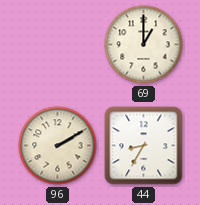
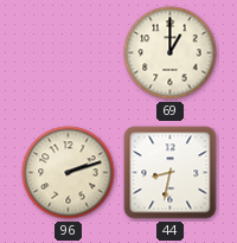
96: 2:10 -> 2:12 (69, 173)
44: 8:35 -> 8:32 (171, 173)
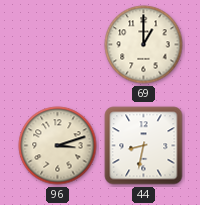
96: 2:12 -> 3:12 (58, 146)
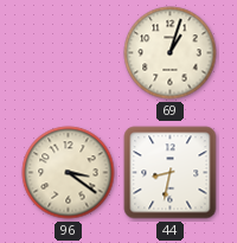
69: 1:00 -> 1:03 (171, 53)
96: 3:12 -> 3:21 (69, 173)
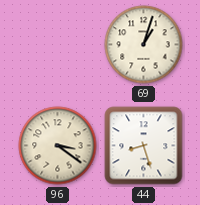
44: 8:32 -> 8:27 (144, 146)
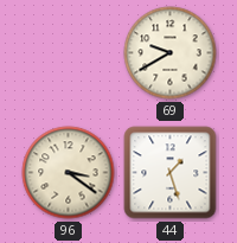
69: 1:03 -> 9:40 (171, 53)
44: 8:27 -> 1:27 (171, 173)
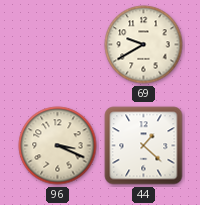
96: 3:21 -> 3:19 (58, 146)
44: 1:27 -> 1:22 (144, 146)
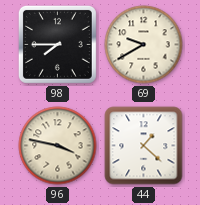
98: none -> 7:45 (57, 44)
96: 3:19 -> 3:47 (58, 146)
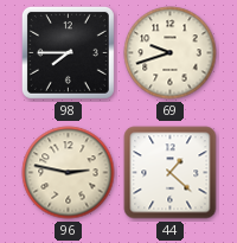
69: 9:40 -> 9:42 (171, 53)
96: 3:47 -> 2:47 (69, 173)
